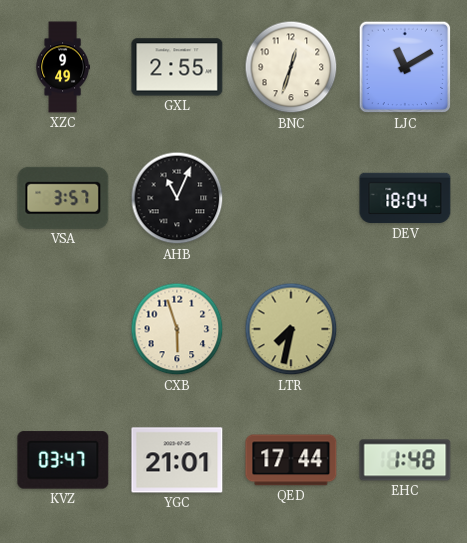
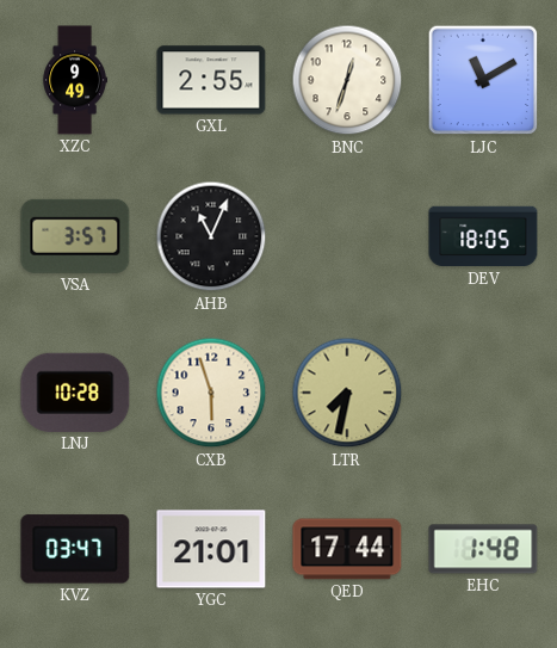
DEV: 18:04 -> 18:05 (483, 236)
LNJ: none -> 10:28 (75, 393)
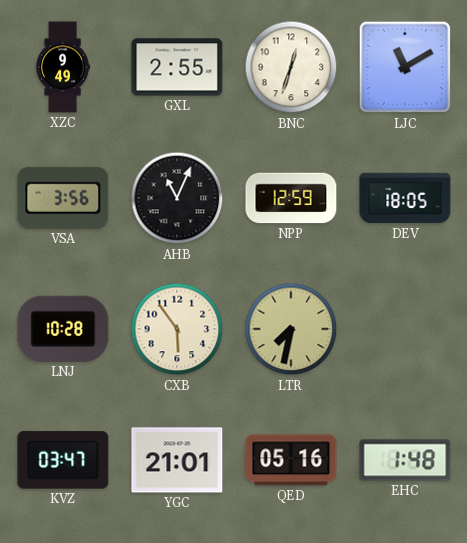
VSA: 3:57 -> 3:56 (63, 198)
NPP: none -> 12:59 (291, 198)
CXB: 5:57 -> 5:54 (177, 329)
QED: 17:44 -> 05:16 (291, 460)
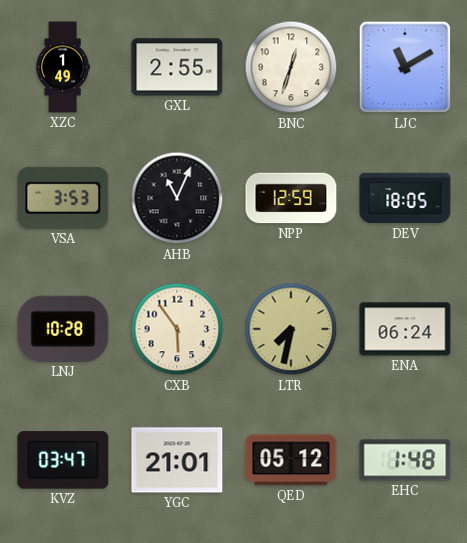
XZC: 9:49 -> 1:49 (62, 67)
VSA: 3:56 -> 3:53 (63, 198)
ENA: none -> 06:24 (405, 329)
QED: 05:16 -> 05:12 (291, 460)
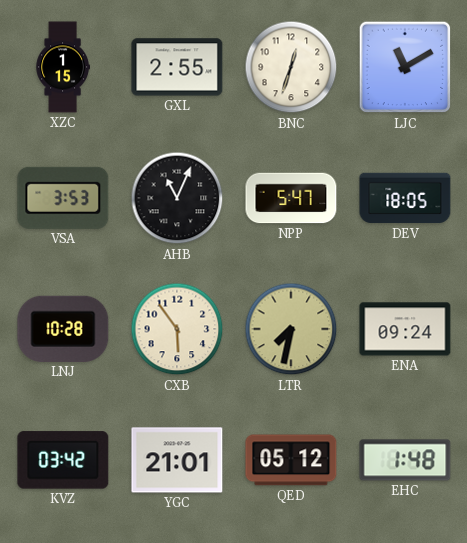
XZC: 1:49 -> 1:15 (62, 67)
NPP: 12:59 -> 5:47 (291, 198)
ENA: 06:24 -> 09:24 (405, 329)
KVZ: 03:47 -> 03:42 (63, 460)
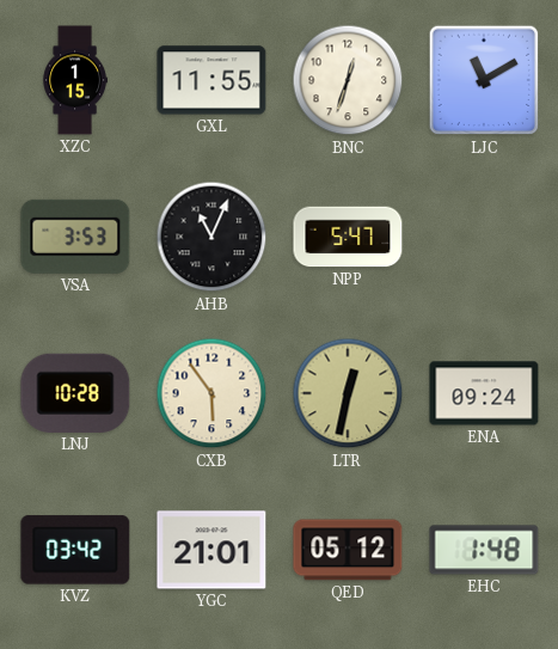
GXL: 2:55 -> 11:55 (211, 80)
DEV: 18:05 -> none (405, 198)
LTR: 7:32 -> 12:32 (348, 393)
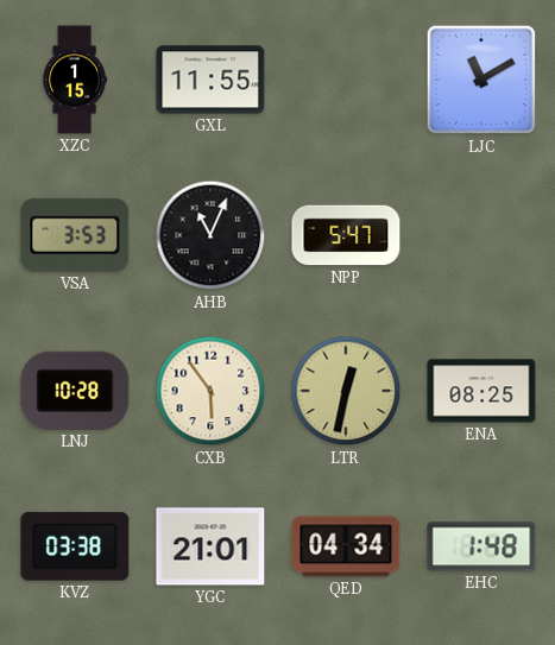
BNC: 12:33 -> none (348, 80)
ENA: 09:24 -> 08:25 (481, 391)
KVZ: 03:42 -> 03:38 (75, 546)
QED: 05:12 -> 04:34 (346, 546)
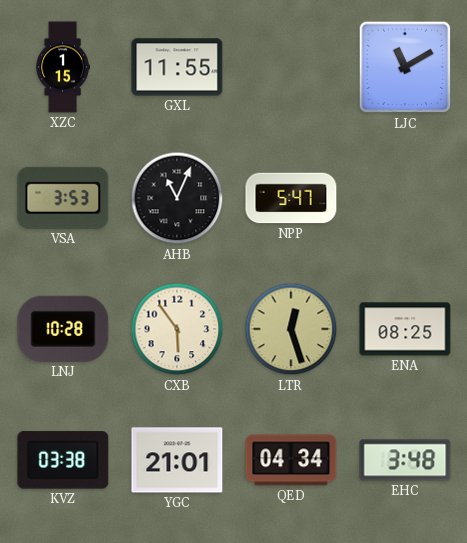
LTR: 12:32 -> 12:27 (291, 329)
EHC: 1:48 -> 3:48 (405, 460)
